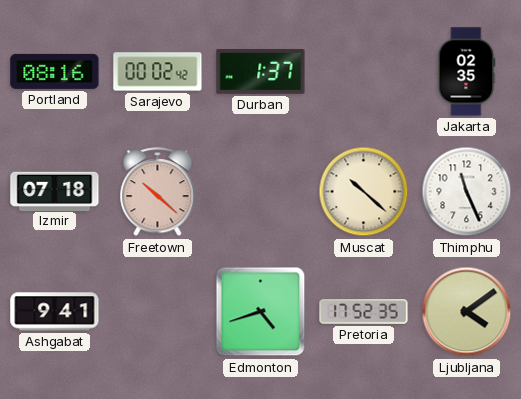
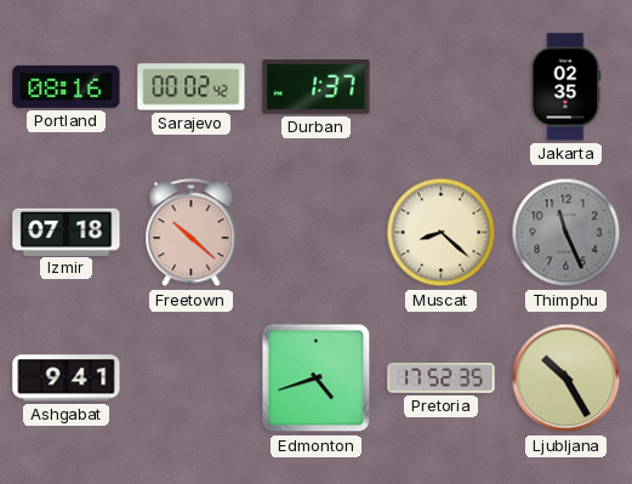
Muscat: 10:22 -> 8:22 (442, 233)
Thimphu dial: white -> grey (566, 233)
Ljubljana: 4:09 -> 10:25 (566, 378)
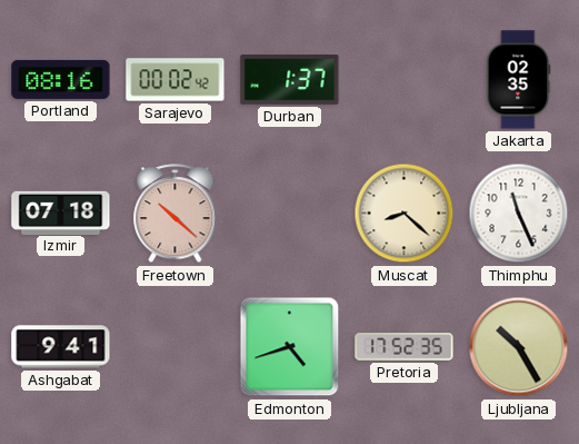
Thimphu dial: grey -> white (519, 214)
